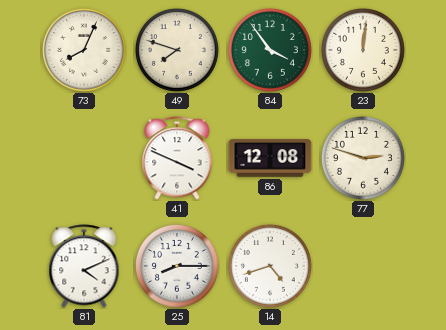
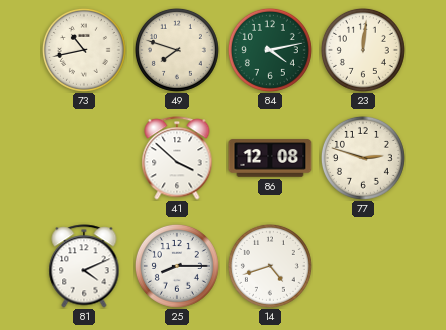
73: 8:04 -> 10:43 (84, 50)
84: 3:54 -> 4:13 (270, 50)
41: 3:49 -> 3:52 (177, 158)
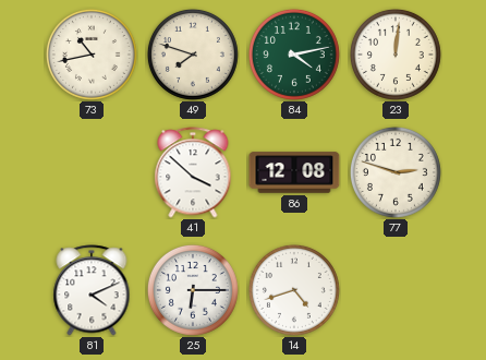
25: 8:15 -> 6:15 (193, 290)
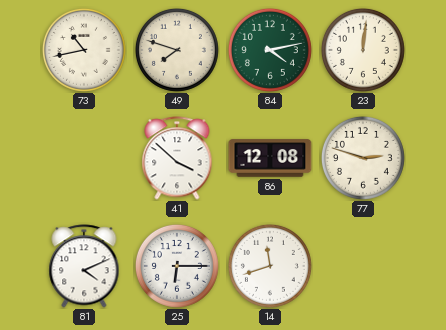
14: 4:42 -> 11:42 (270, 266)
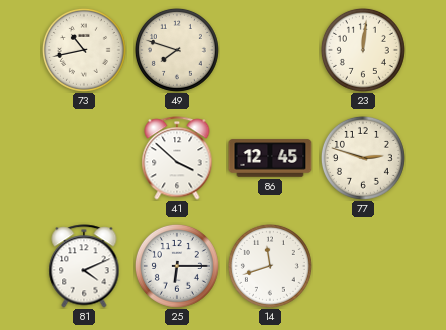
84: 4:13 -> none (270, 50)
86: 12:08 -> 12:45 (270, 158)
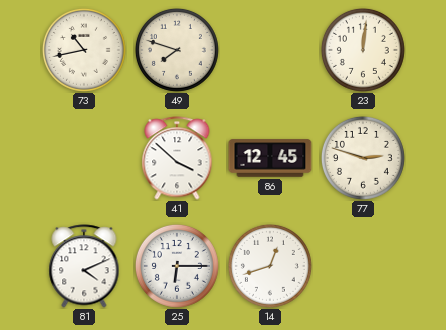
14: 11:42 -> 12:42 (270, 266)
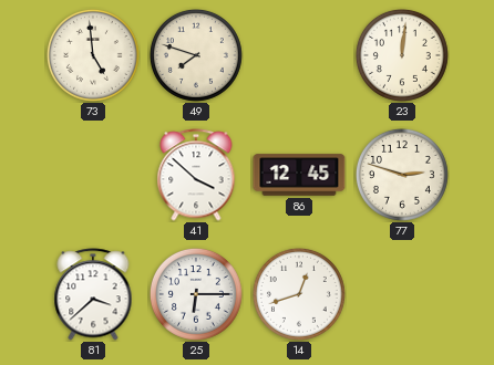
73: 10:43 -> 4:59 (93, 55)
81: 4:11 -> 3:38 (93, 294)
